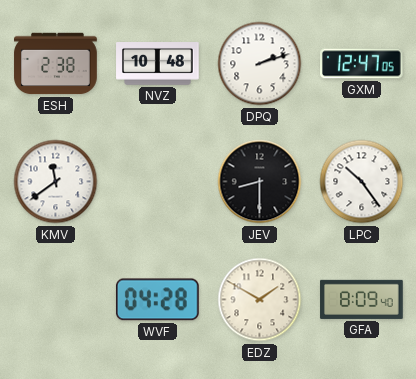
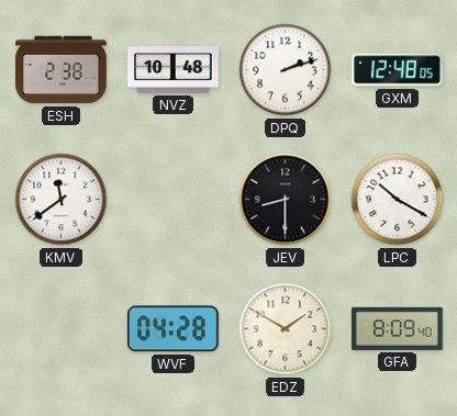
GXM: 12:47 -> 12:48 (398, 70)
LPC: 10:24 -> 10:20 (398, 200)
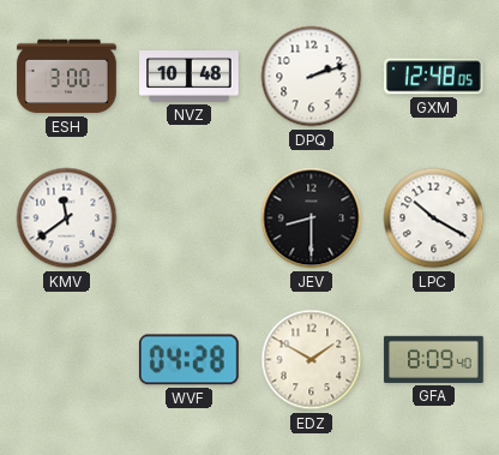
ESH: 2:38 -> 3:00 (67, 77)
